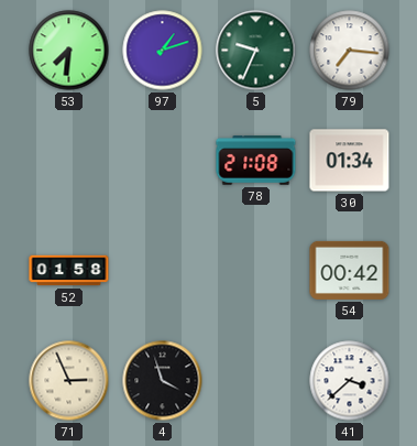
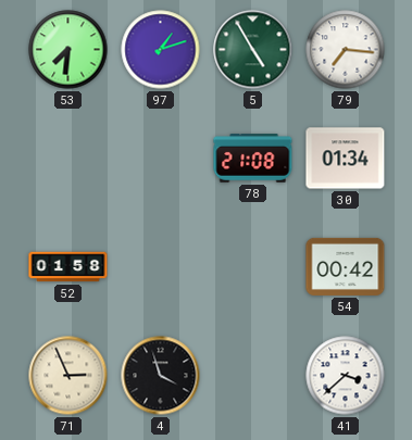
5: 9:34 -> 4:55 (253, 50)
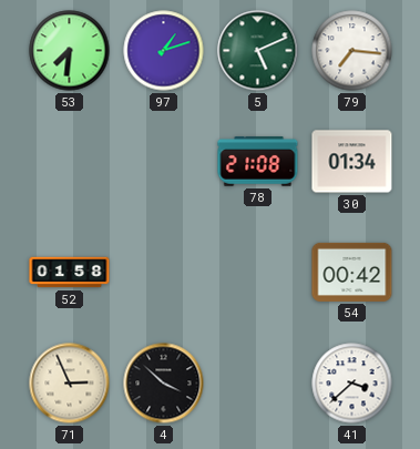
5: 4:55 -> 5:11 (258, 51)
4: 3:57 -> 3:52 (164, 384)
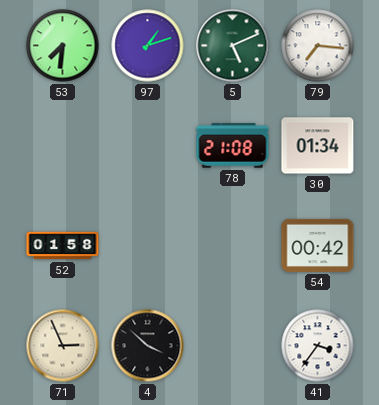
41: 3:38 -> 3:36 (318, 346)
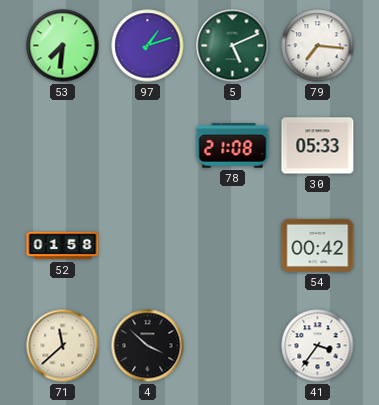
30: 01:34 -> 05:33 (318, 146)
71: 2:56 -> 11:38 (63, 346)
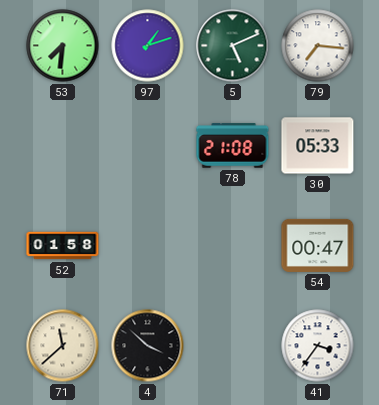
54: 00:42 -> 00:47 (318, 245)
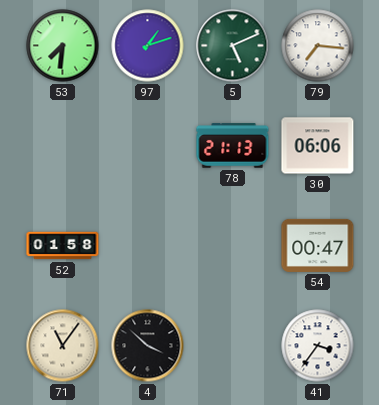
78: 21:08 -> 21:13 (233, 146)
30: 05:33 -> 06:06 (318, 146)
71: 11:38 -> 11:06 (63, 346)
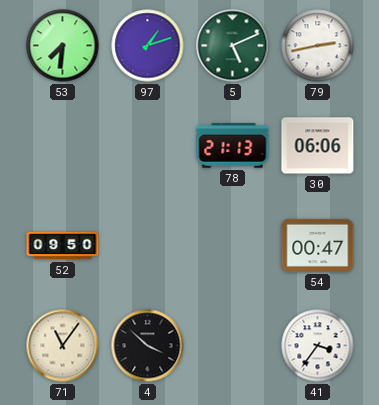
79: 7:16 -> 2:43 (318, 46)
52: 01:58 -> 09:50 (63, 246)
